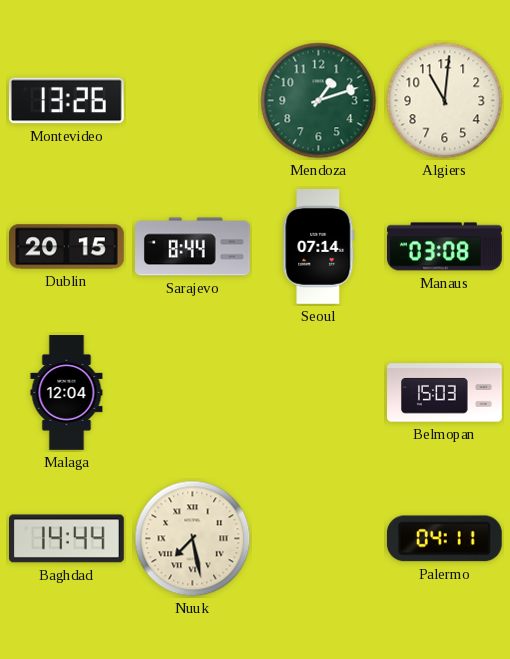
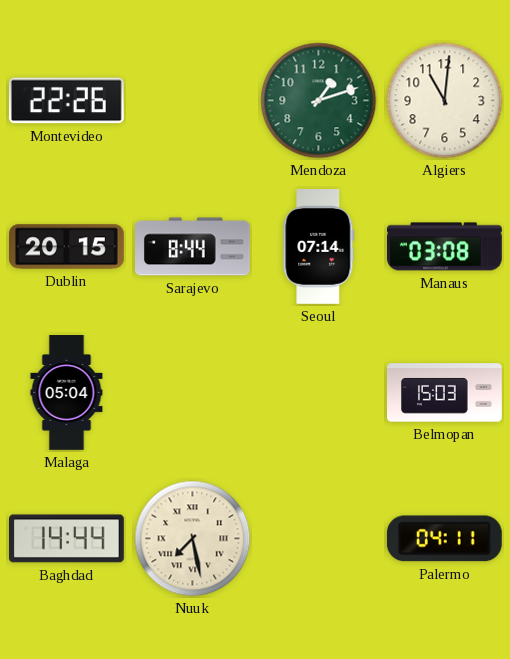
Montevideo: 13:26 -> 22:26 (66, 101)
Malaga: 12:04 -> 05:04 (67, 393)
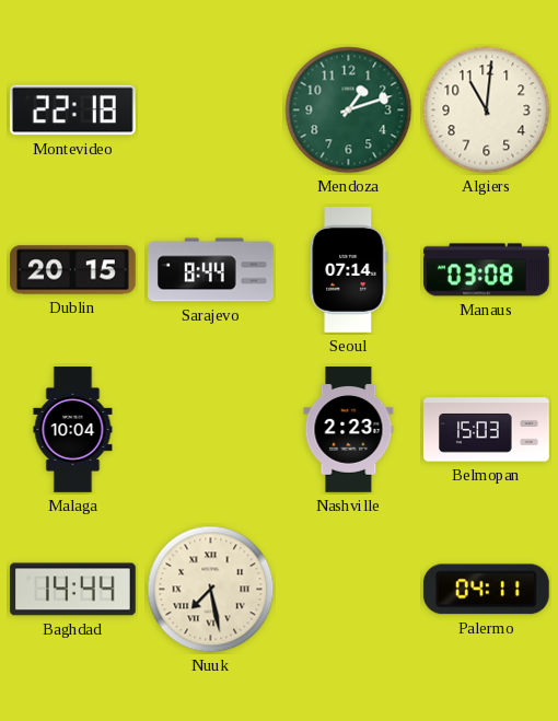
Montevideo: 22:26 -> 22:18 (72, 111)
Malaga: 05:04 -> 10:04 (73, 430)
Nashville: none -> 2:23 (349, 430)
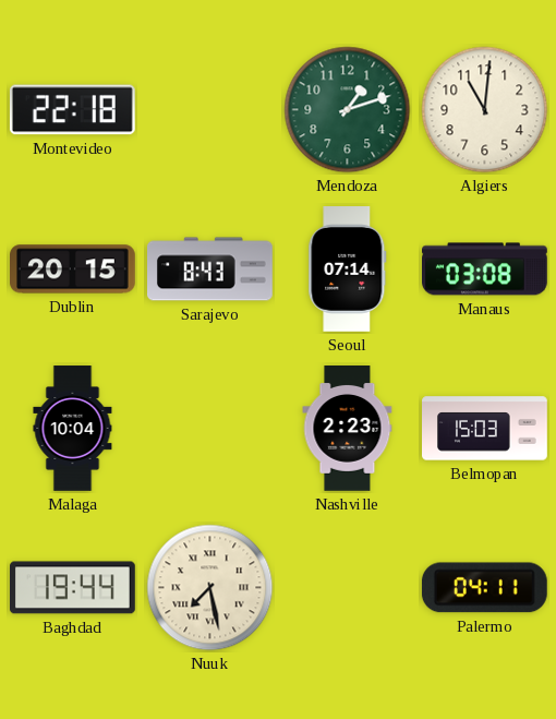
Sarajevo: 8:44 -> 8:43 (210, 269)
Baghdad: 14:44 -> 19:44 (73, 588)
